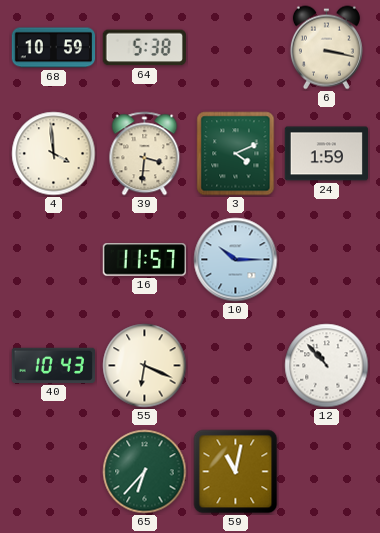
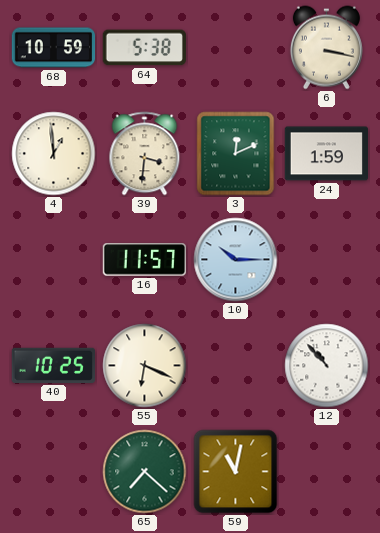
4: 3:59 -> 12:59 (54, 154)
3: 4:11 -> 12:11 (236, 154)
40: 10:43 -> 10:25 (53, 365)
65: 6:37 -> 7:22 (145, 472)
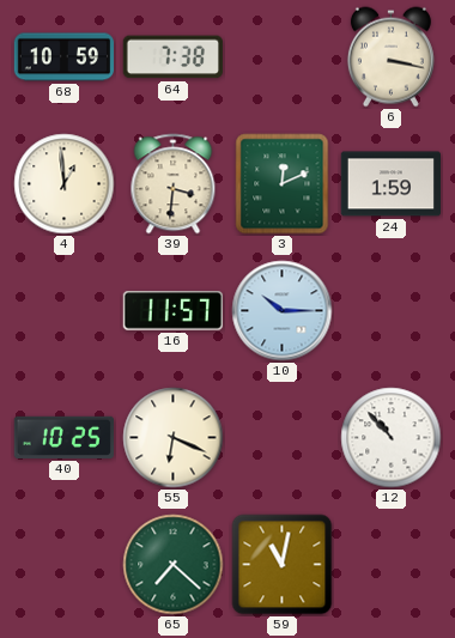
64: 5:38 -> 7:38 (172, 57)
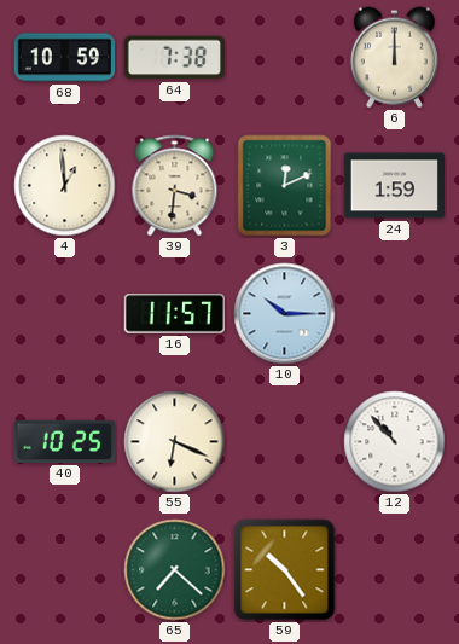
6: 3:17 -> 12:00 (394, 58)
59: 11:02 -> 10:24 (285, 570)
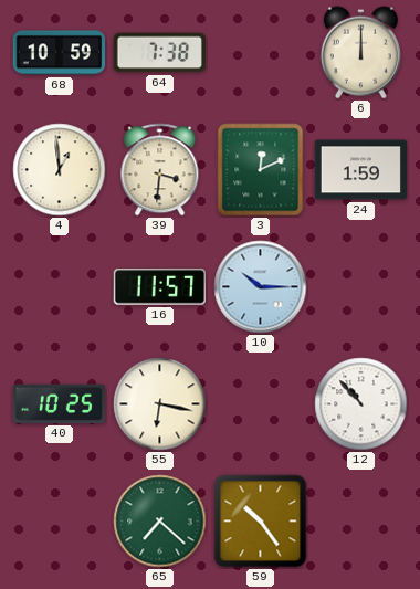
55: 6:19 -> 6:17 (160, 404)
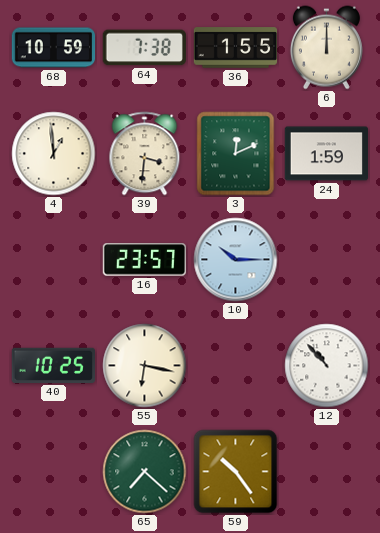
36: none -> 1:55 (236, 48)
16: 11:57 -> 23:57 (144, 260)
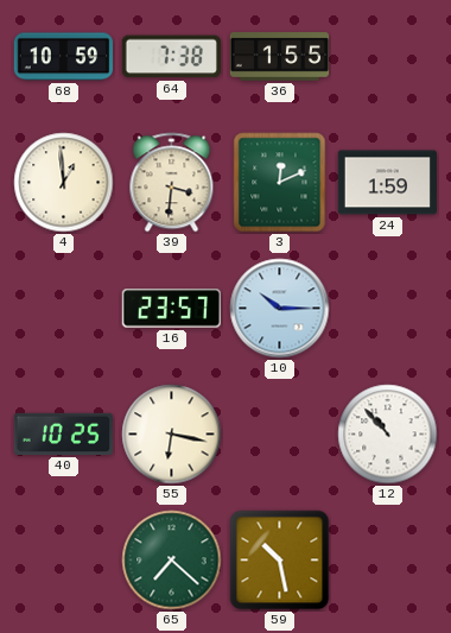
6: 12:00 -> none (326, 48)
59: 10:24 -> 10:28 (280, 561)
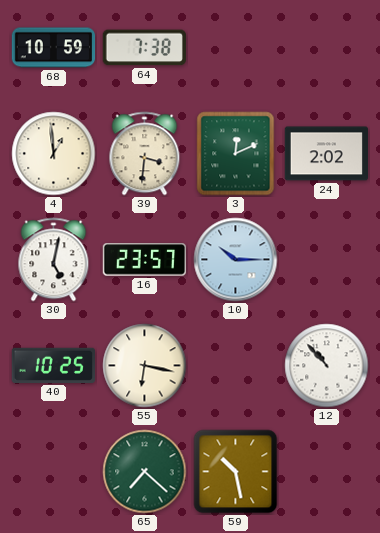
36: 1:55 -> none (280, 57)
24: 1:59 -> 2:02 (326, 154)
30: none -> 5:02 (54, 260)
